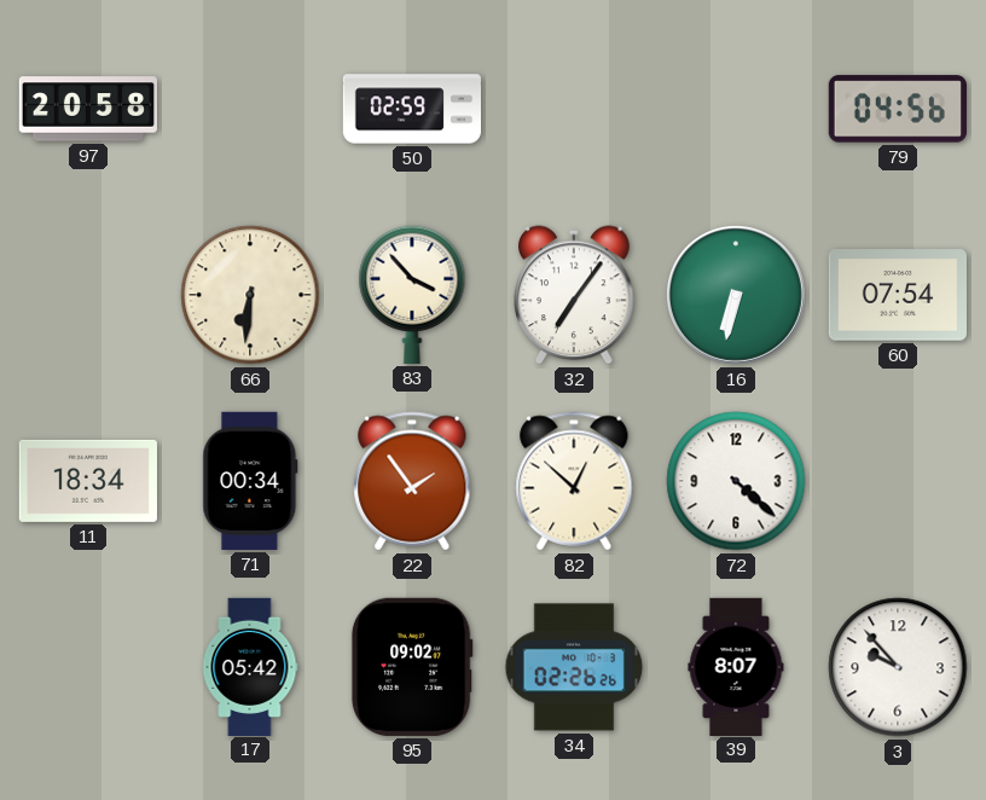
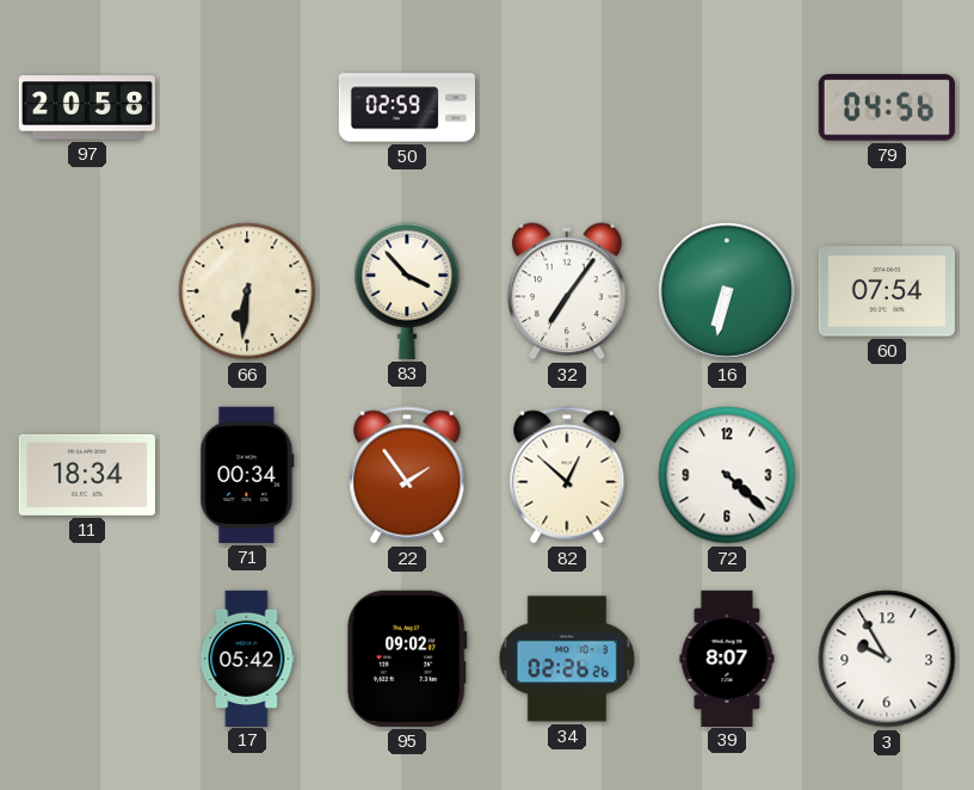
3: 9:53 -> 9:55 (887, 659)
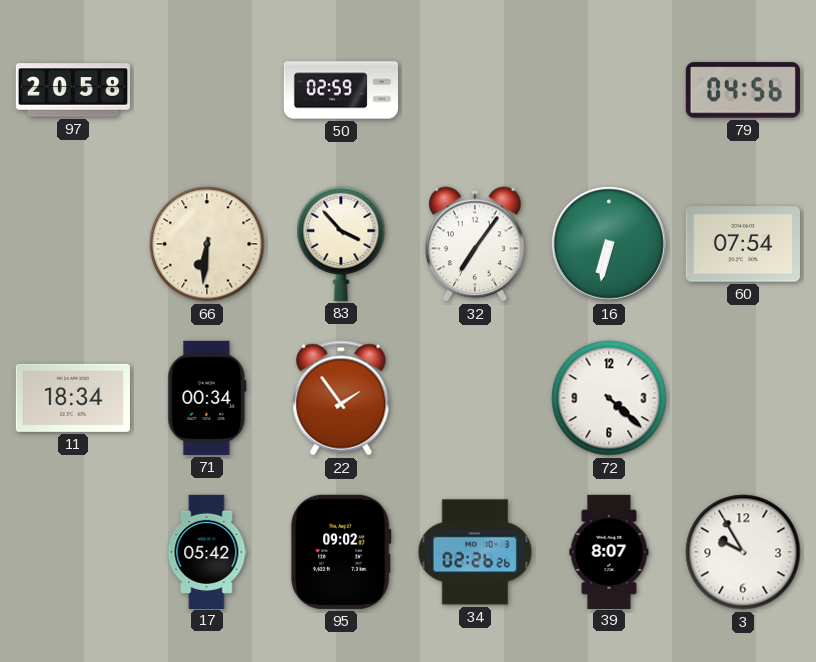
82: 12:52 -> none (567, 475)
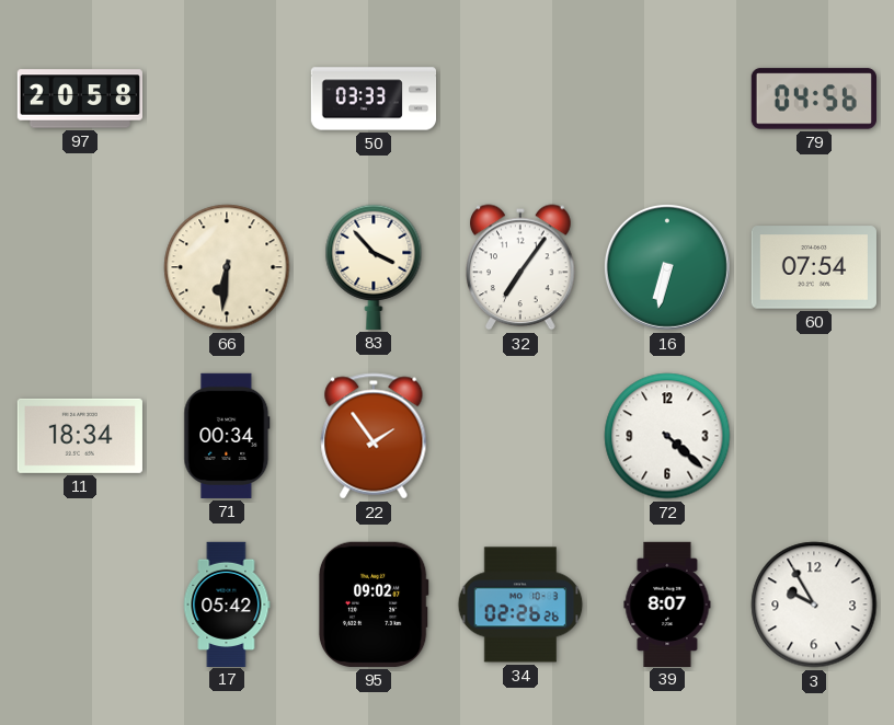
50: 02:59 -> 03:33 (373, 99)
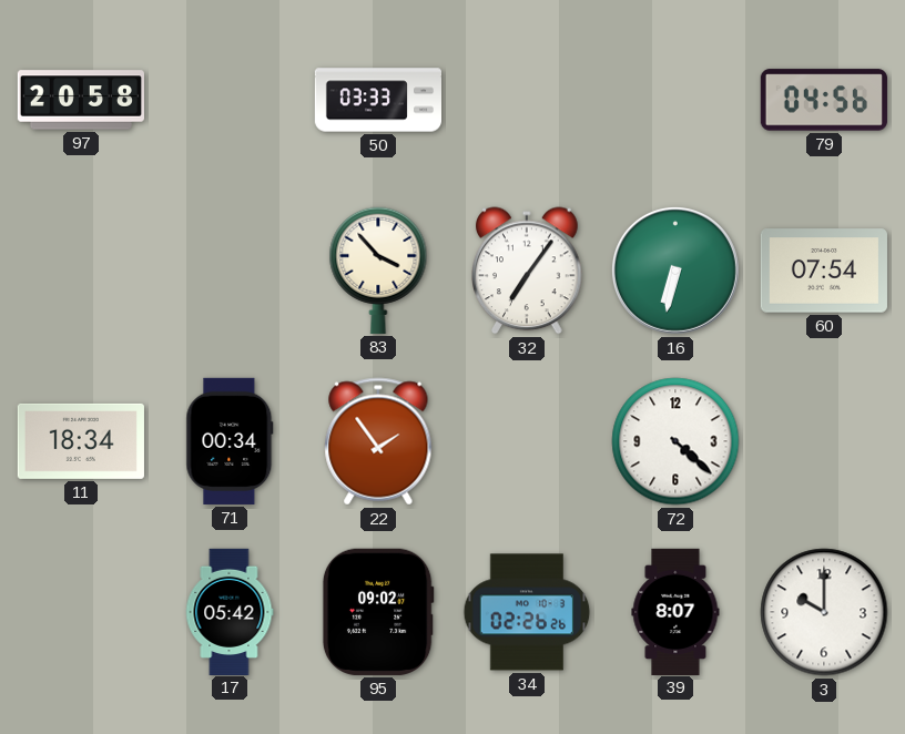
66: 6:31 -> none (227, 267)
3: 9:55 -> 10:00 (824, 612)
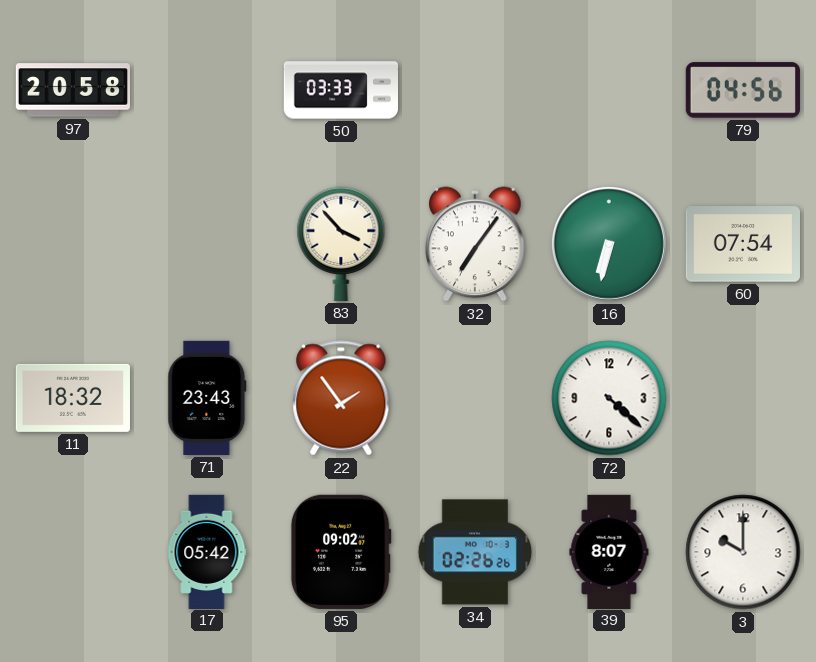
11: 18:34 -> 18:32 (73, 398)
71: 00:34 -> 23:43 (207, 398)
